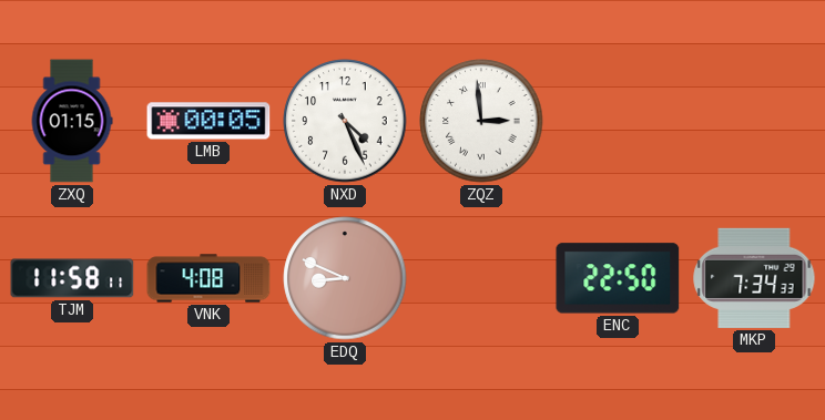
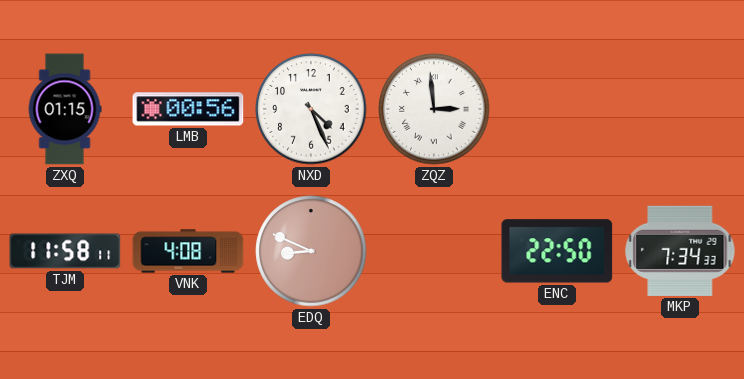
LMB: 00:05 -> 00:56 (188, 109)
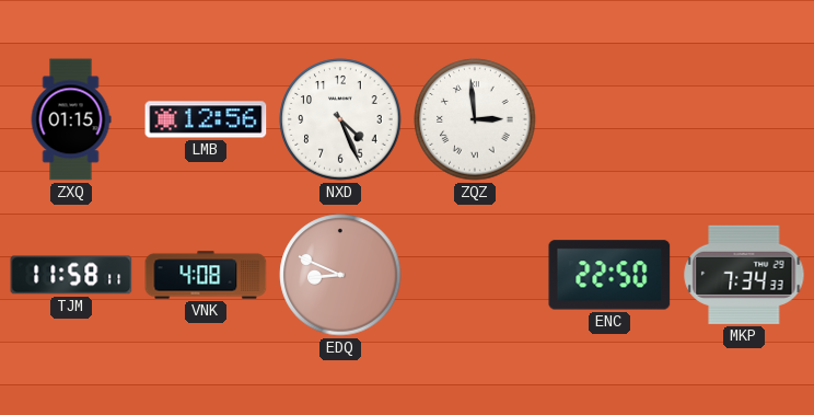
LMB: 00:56 -> 12:56 (206, 119)
